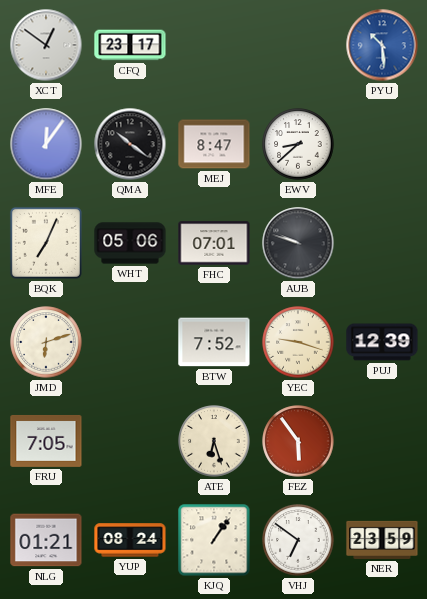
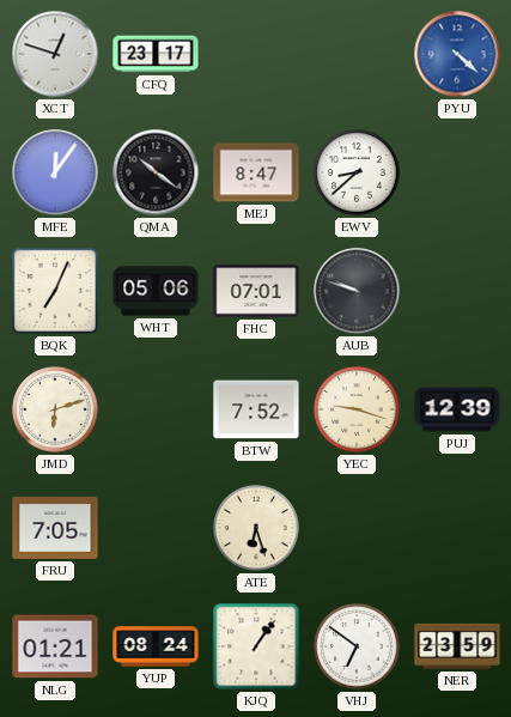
XCT: 12:51 -> 12:48 (55, 54)
PYU: 10:29 -> 4:22 (457, 54)
FEZ: 5:54 -> none (298, 441)
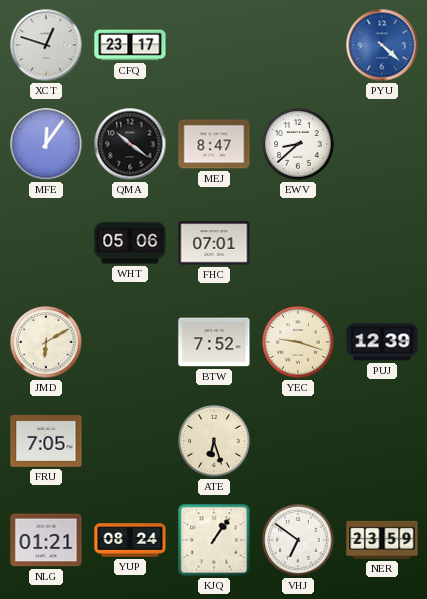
BQK: 7:04 -> none (55, 291)
AUB: 9:48 -> none (357, 291)
JMD: 6:12 -> 6:10 (46, 342)
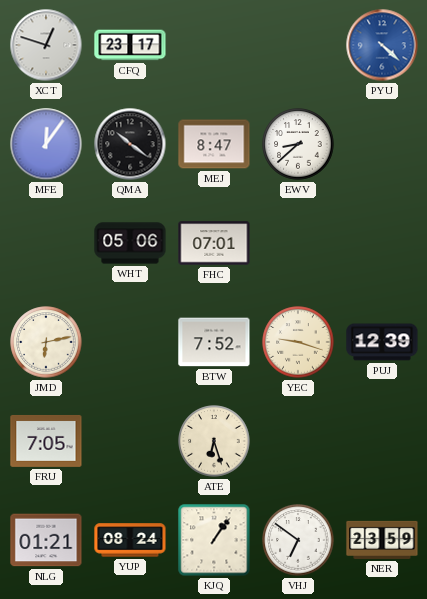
JMD: 6:10 -> 6:13 (46, 342)
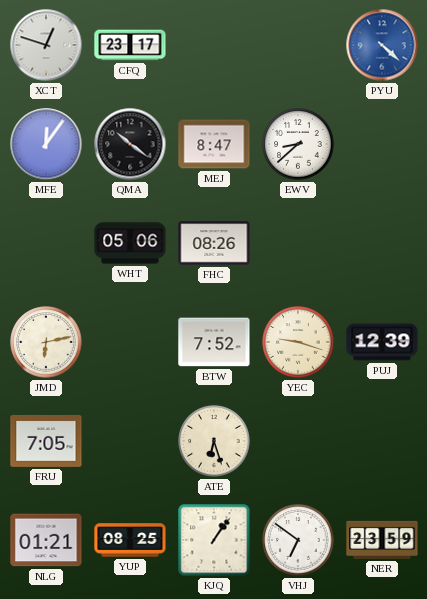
FHC: 07:01 -> 08:26 (214, 243)
YUP: 08:24 -> 08:25 (130, 540)
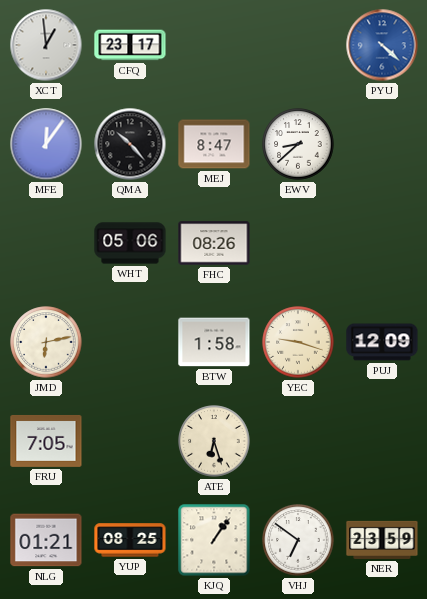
XCT: 12:48 -> 12:59 (46, 45)
QMA: 10:21 -> 10:23 (130, 144)
BTW: 7:52 -> 1:58 (214, 342)
PUJ: 12:39 -> 12:09 (382, 342)
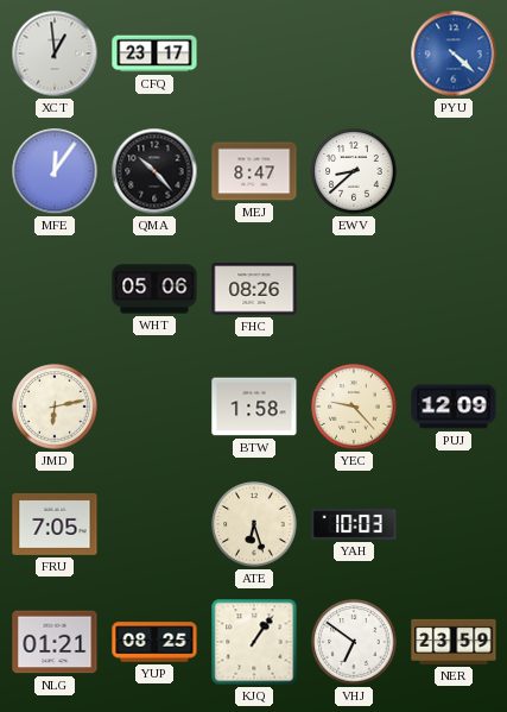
YEC: 9:18 -> 9:23 (354, 407)
YAH: none -> 10:03 (354, 524)
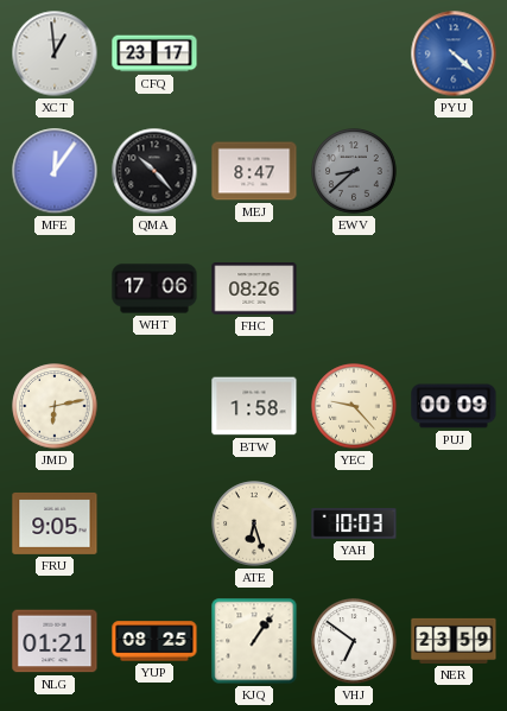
EWV dial: white -> grey (354, 171)
WHT: 05:06 -> 17:06 (154, 288)
PUJ: 12:09 -> 00:09 (454, 406)
FRU: 7:05 -> 9:05 (55, 523)
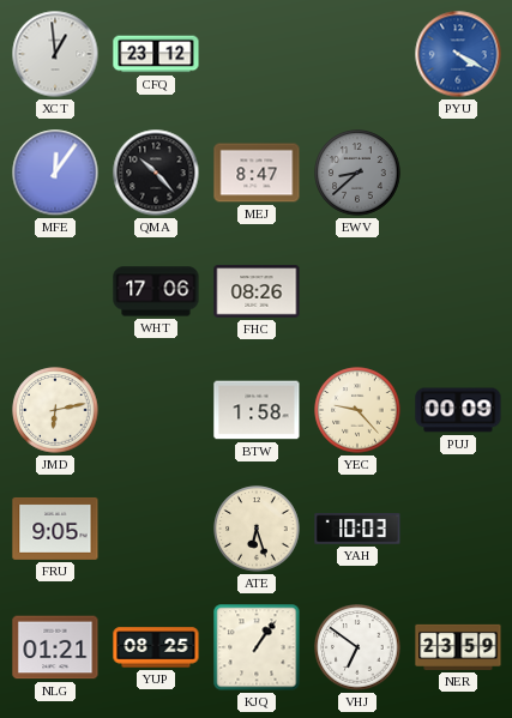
CFQ: 23:17 -> 23:12 (156, 54)
PYU: 4:22 -> 4:20 (458, 54)
